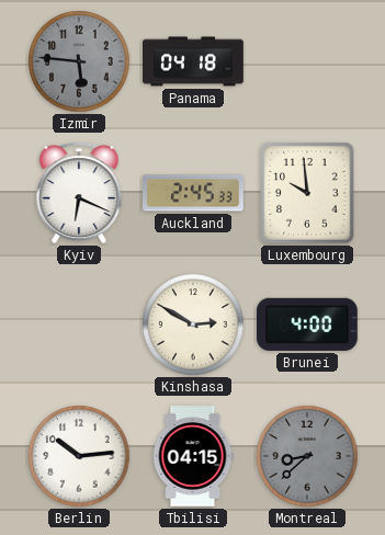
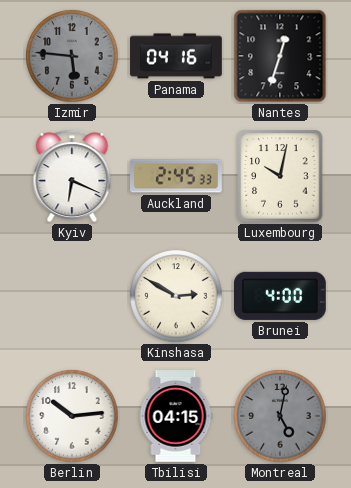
Panama: 04:18 -> 04:16 (176, 56)
Nantes: none -> 12:33 (280, 56)
Luxembourg: 9:59 -> 10:02 (280, 176)
Montreal: 8:38 -> 5:02 (280, 416)
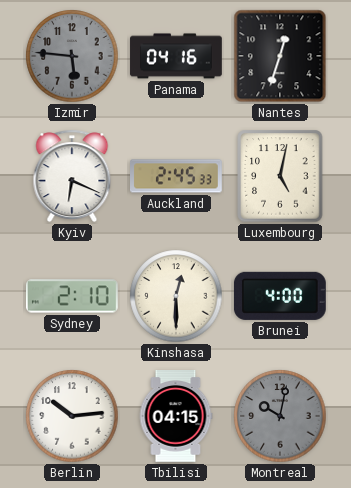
Luxembourg: 10:02 -> 5:02 (280, 176)
Sydney: none -> 2:10 (72, 296)
Kinshasa: 2:50 -> 12:30 (176, 296)
Montreal: 5:02 -> 10:02 (280, 416)
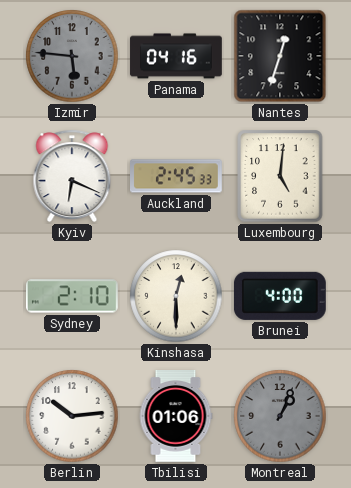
Luxembourg: 5:02 -> 5:01 (280, 176)
Tbilisi: 04:15 -> 01:06 (176, 417)
Montreal: 10:02 -> 1:04 (280, 416)
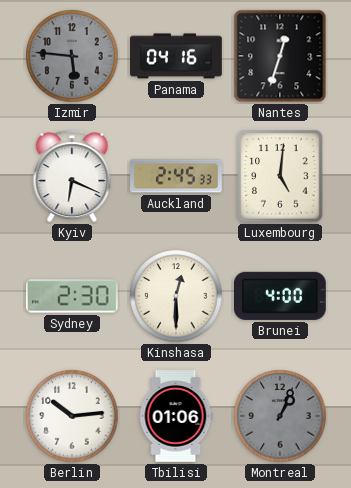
Sydney: 2:10 -> 2:30 (72, 296)
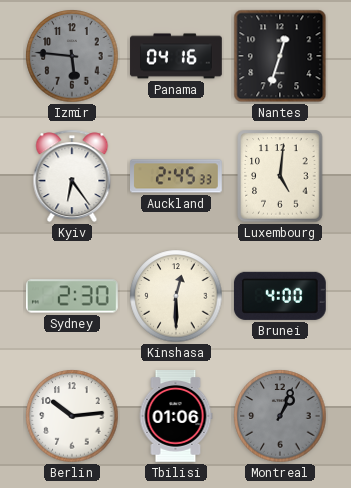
Kyiv: 6:19 -> 6:24 (72, 176)
